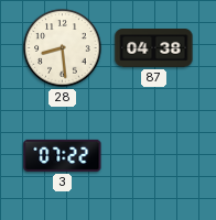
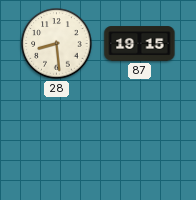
87: 04:38 -> 19:15 (140, 44)
3: 07:22 -> none (63, 155)
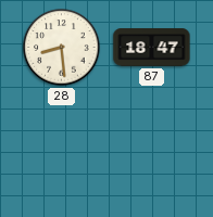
87: 19:15 -> 18:47 (152, 48)
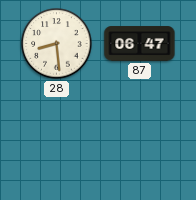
87: 18:47 -> 06:47 (140, 44)
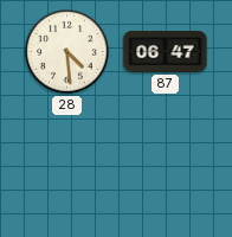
28: 8:29 -> 4:29 (67, 52)
